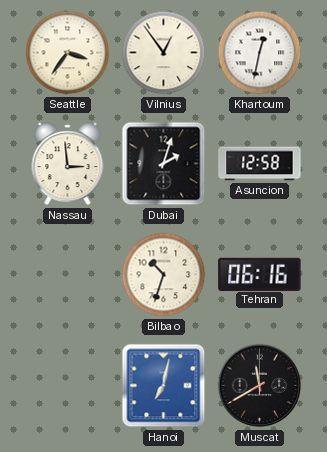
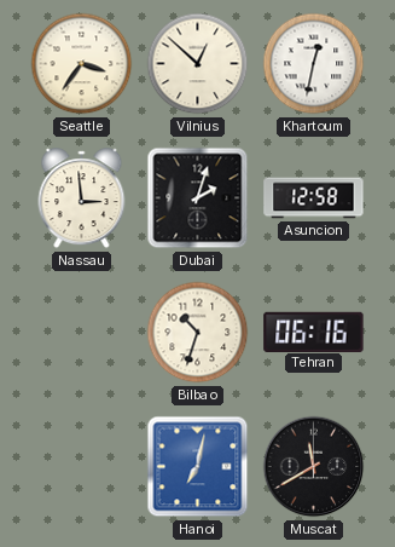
Vilnius: 12:54 -> 12:52 (198, 64)
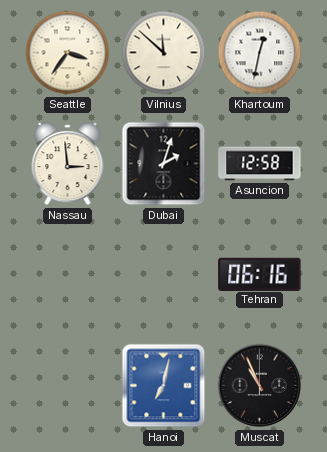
Vilnius: 12:52 -> 11:52 (164, 53)
Bilbao: 10:33 -> none (198, 333)
Muscat: 11:40 -> 10:56 (260, 386)
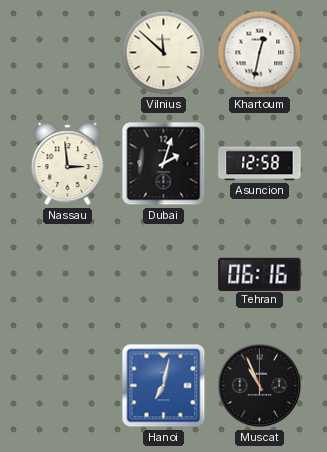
Seattle: 3:36 -> none (68, 53)
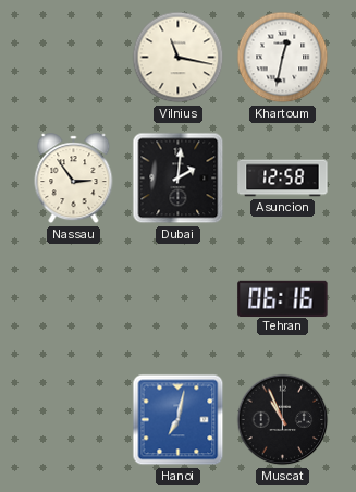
Vilnius: 11:52 -> 11:17 (179, 58)
Nassau: 2:59 -> 2:54 (74, 179)
Dubai: 2:03 -> 2:01 (179, 179)
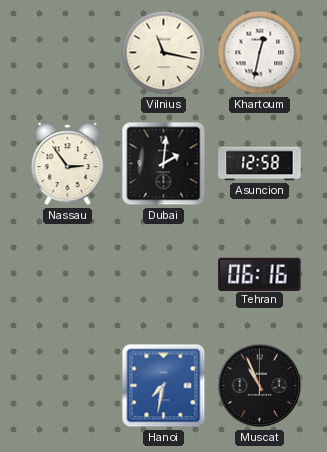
Hanoi: 7:02 -> 7:32 (164, 386)
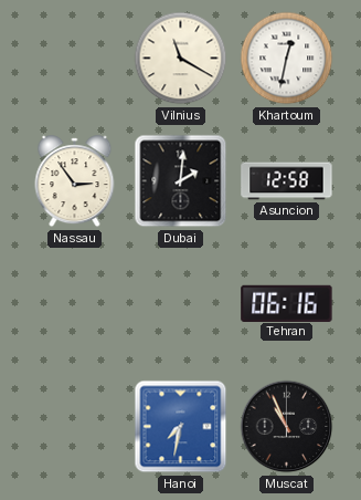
Vilnius: 11:17 -> 11:20 (181, 59)
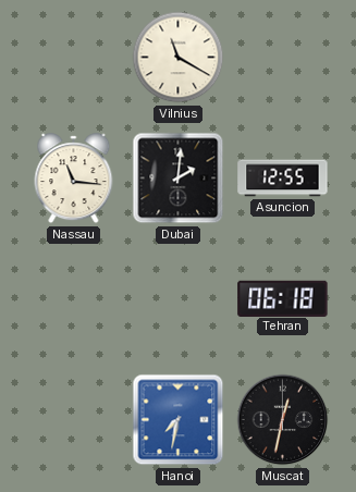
Khartoum: 12:32 -> none (287, 59)
Nassau: 2:54 -> 11:16 (74, 179)
Asuncion: 12:58 -> 12:55 (283, 179)
Tehran: 06:16 -> 06:18 (283, 298)
Muscat: 10:56 -> 12:32 (283, 420)
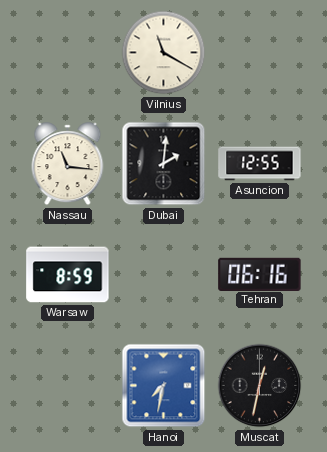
Warsaw: none -> 8:59 (68, 275)
Tehran: 06:18 -> 06:16 (260, 274)
